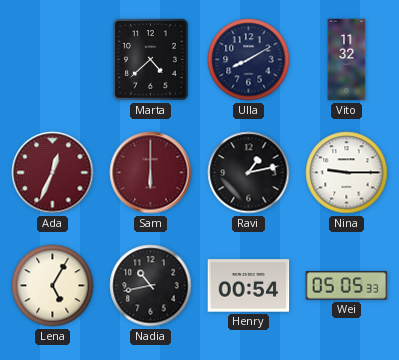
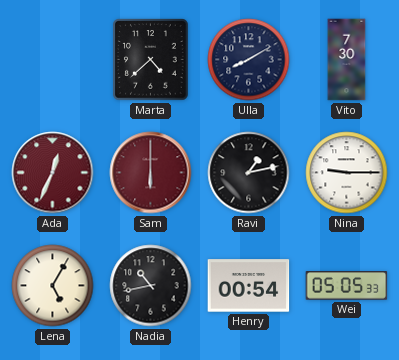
Vito: 11:32 -> 7:30 (347, 60)
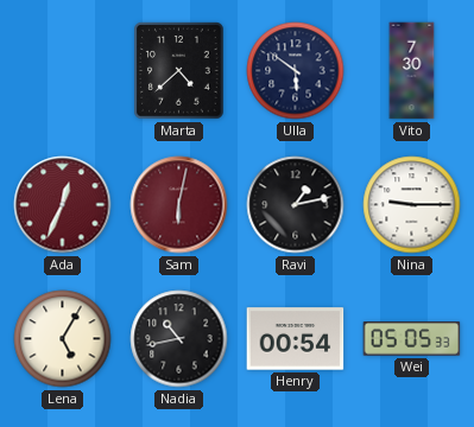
Ulla: 8:10 -> 5:51 (296, 71)
Sam: 6:00 -> 6:02 (179, 205)
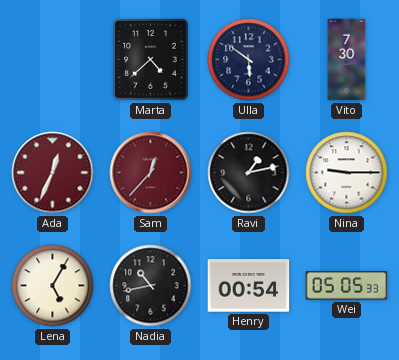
Sam: 6:02 -> 12:37 (151, 173)
